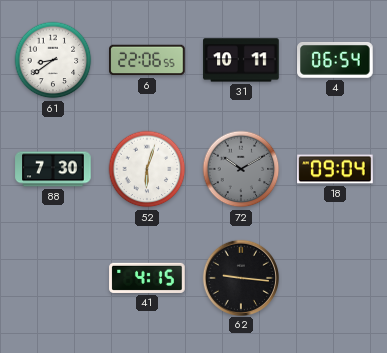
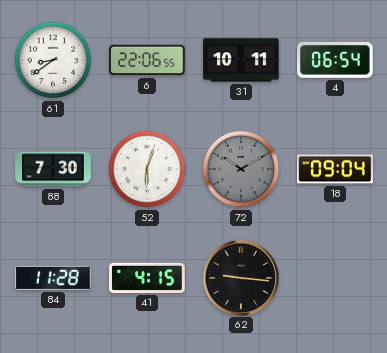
84: none -> 11:28 (53, 278)
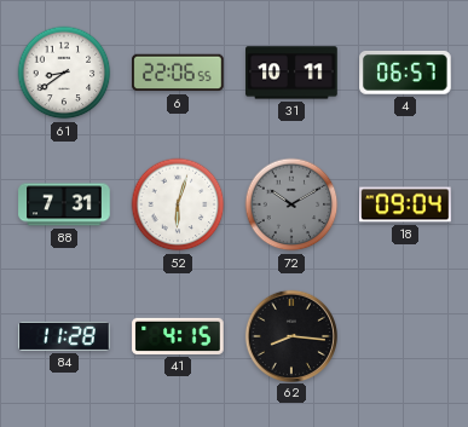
4: 06:54 -> 06:57 (405, 74)
88: 7:30 -> 7:31 (64, 204)
62: 9:16 -> 8:16 (290, 335)
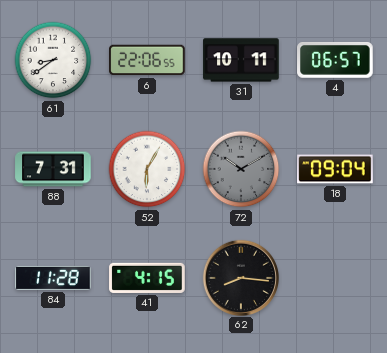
52: 6:03 -> 6:05 (147, 169)
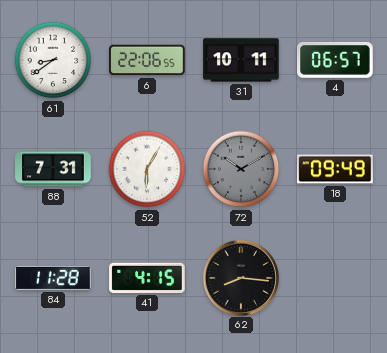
18: 09:04 -> 09:49 (335, 169)
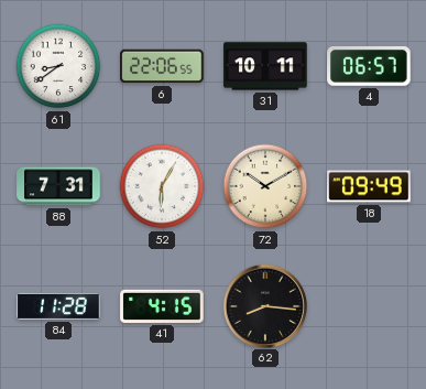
72 dial: grey -> cream (265, 186)
